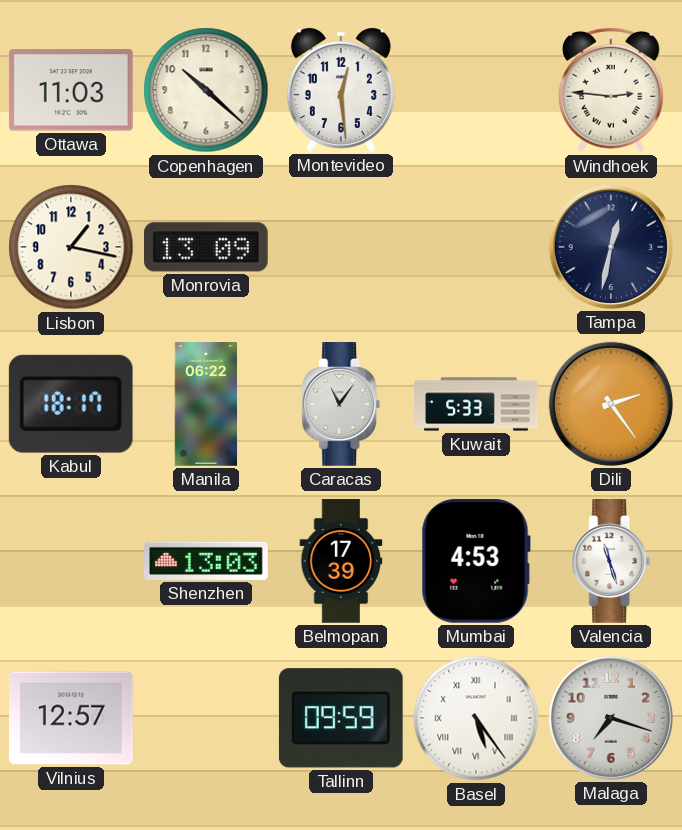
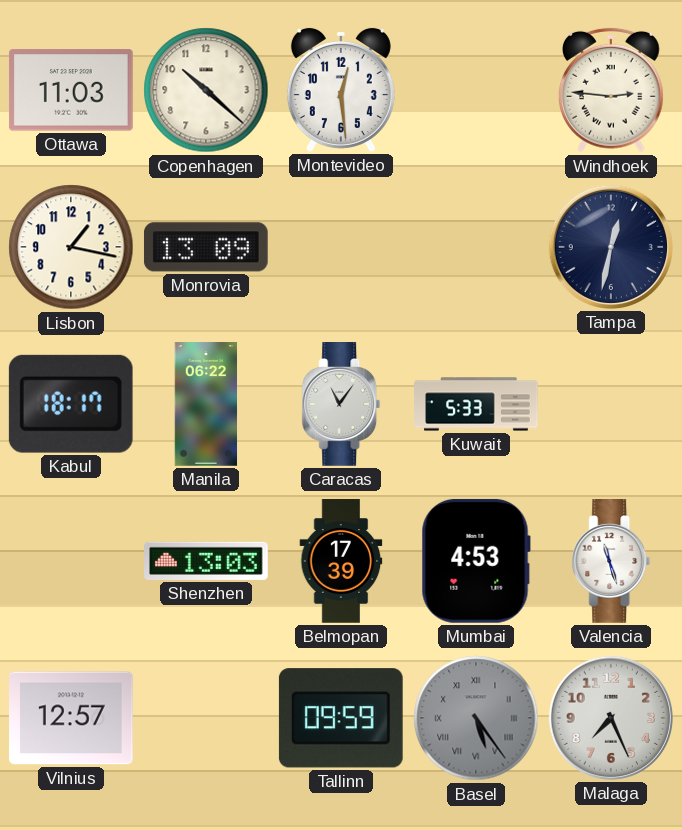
Dili: 2:24 -> none (611, 404)
Basel dial: white -> grey (476, 718)
Malaga: 7:18 -> 7:26 (611, 718)
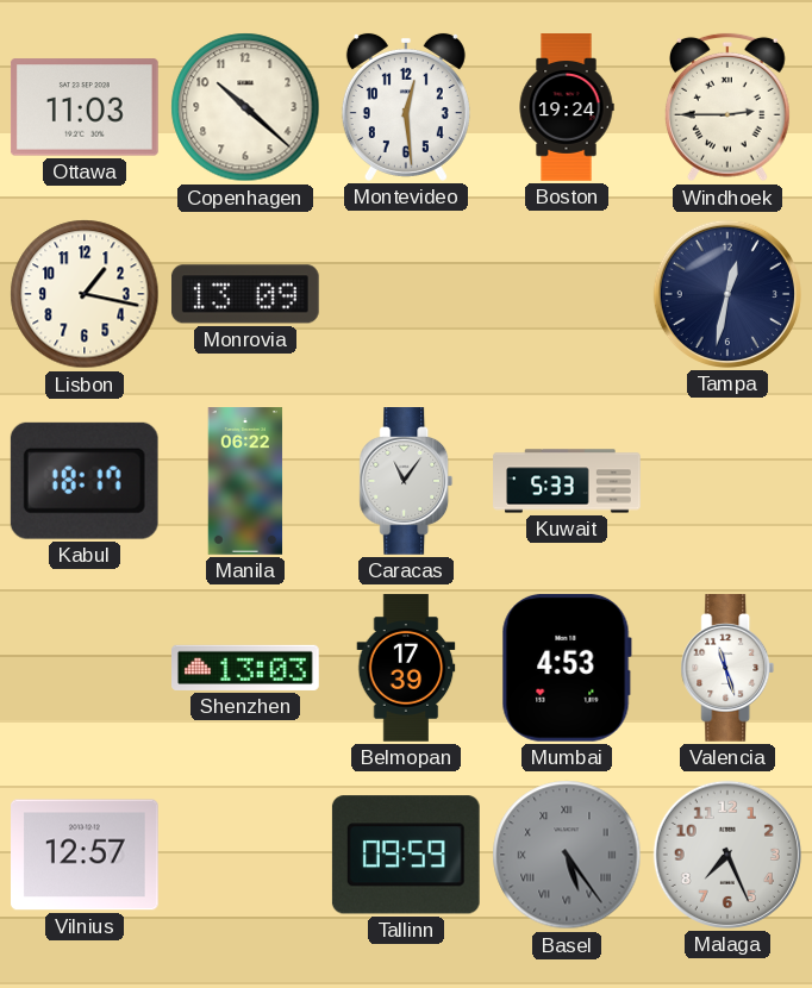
Boston: none -> 19:24 (567, 107)
Windhoek: 2:46 -> 2:45 (727, 107)
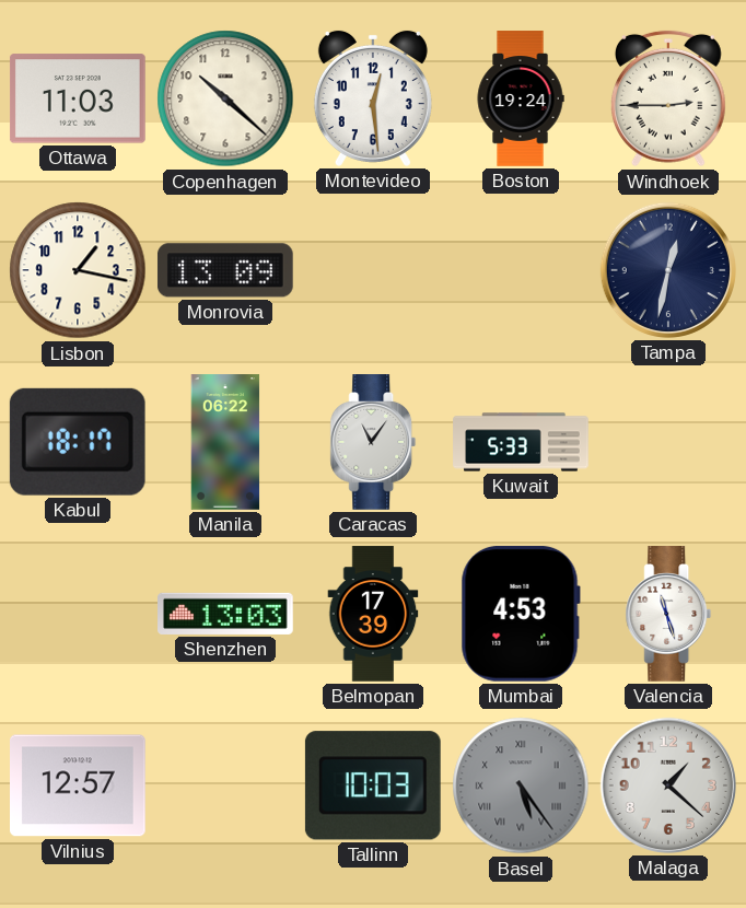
Tallinn: 09:59 -> 10:03 (373, 785)
Malaga: 7:26 -> 1:22 (668, 785)
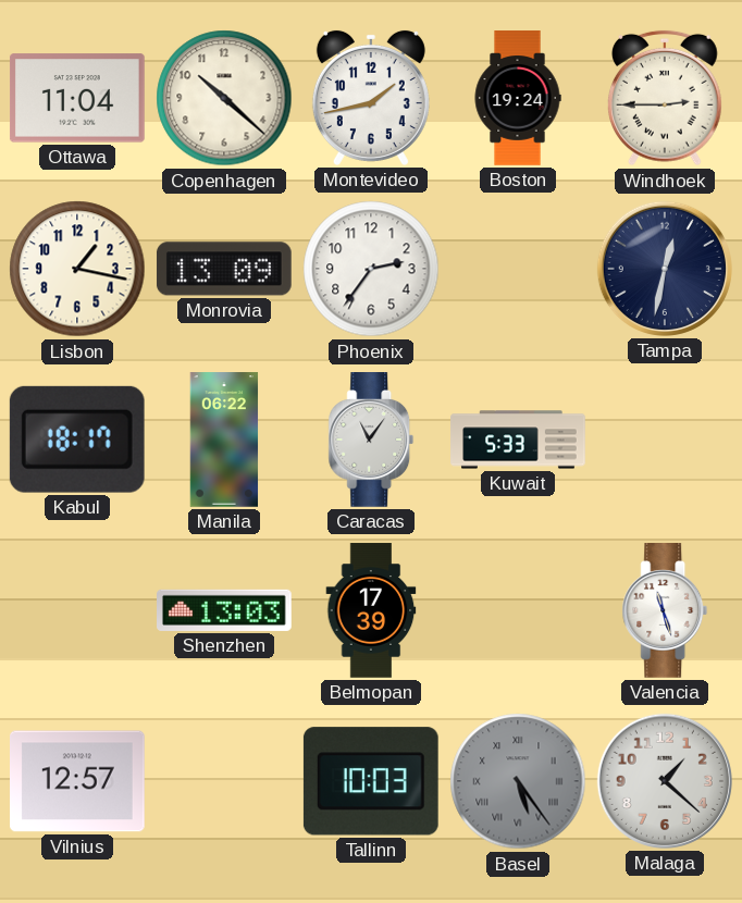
Ottawa: 11:03 -> 11:04 (77, 98)
Montevideo: 12:29 -> 1:43 (371, 98)
Phoenix: none -> 2:36 (371, 269)
Mumbai: 4:53 -> none (521, 614)
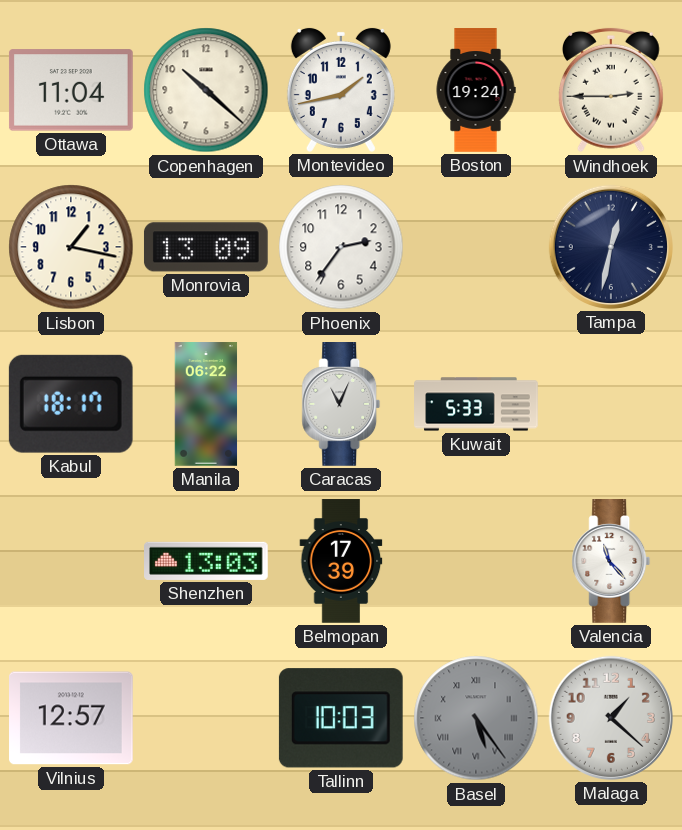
Caracas: 11:06 -> 11:04 (341, 405)
Valencia: 11:27 -> 11:23 (611, 562)
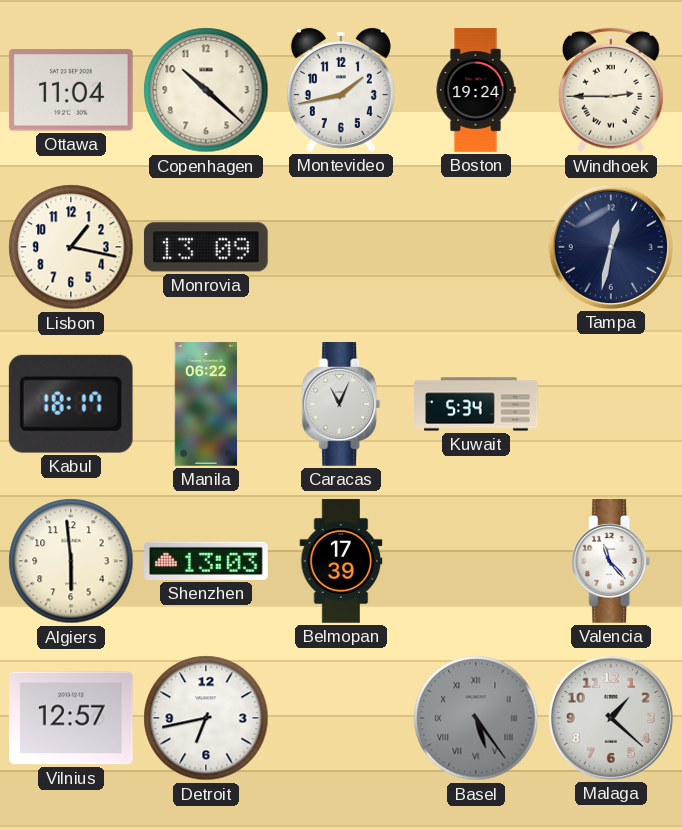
Phoenix: 2:36 -> none (341, 247)
Kuwait: 5:33 -> 5:34 (476, 404)
Algiers: none -> 5:59 (71, 561)
Detroit: none -> 6:43 (206, 718)
Tallinn: 10:03 -> none (341, 718)
